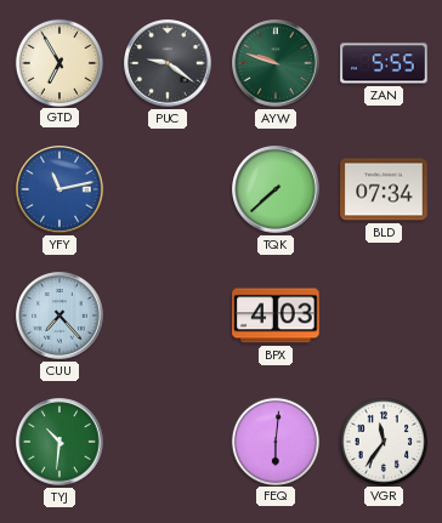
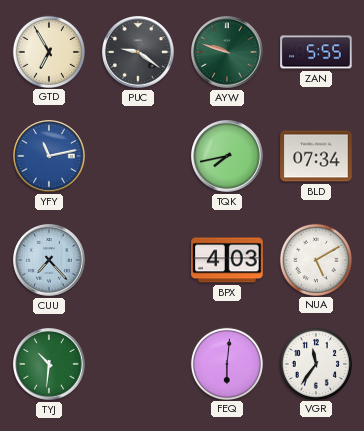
TQK: 7:38 -> 7:43 (227, 156)
NUA: none -> 5:10 (315, 259)
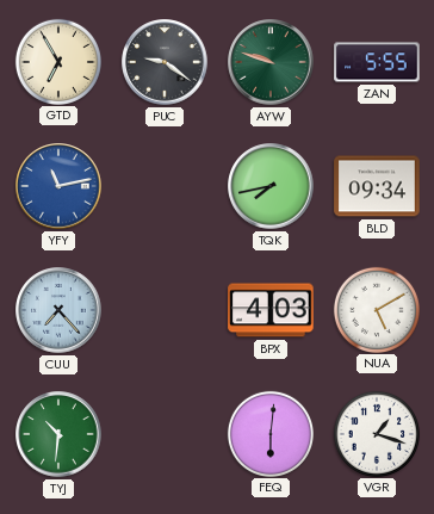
BLD: 07:34 -> 09:34 (377, 186)
VGR: 11:36 -> 1:18 (376, 433)
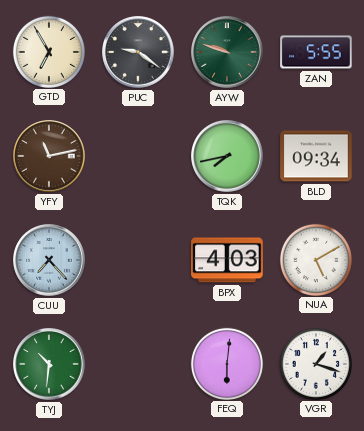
YFY dial: blue -> brown (49, 156)
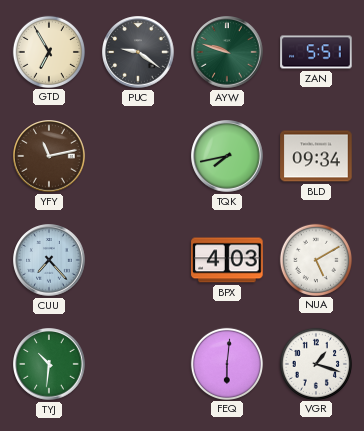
ZAN: 5:55 -> 5:51 (316, 52)
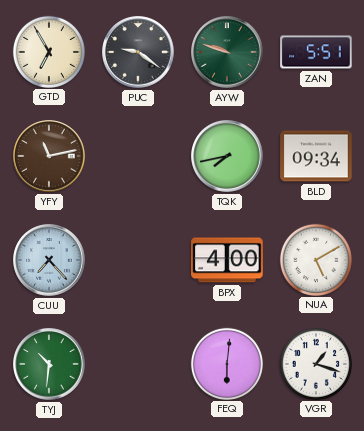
BPX: 4:03 -> 4:00 (227, 260)
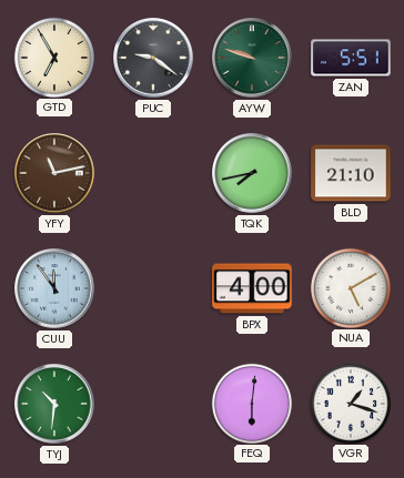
BLD: 09:34 -> 21:10 (351, 173)
CUU: 7:23 -> 11:54 (54, 288)
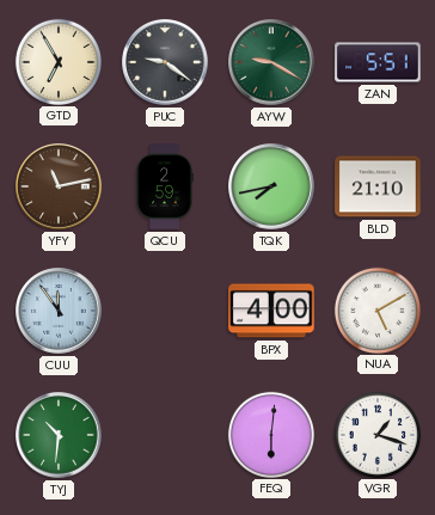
AYW: 9:48 -> 9:20 (271, 62)
QCU: none -> 2:59 (165, 186)
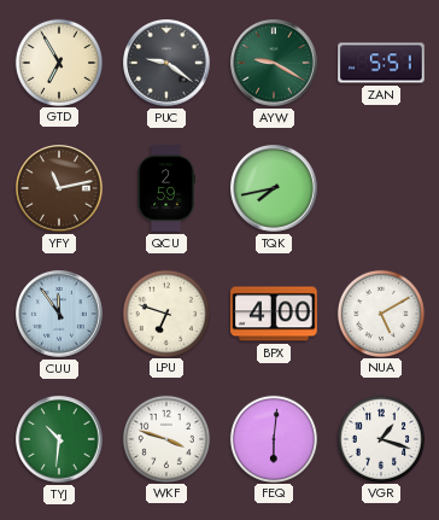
BLD: 21:10 -> none (378, 186)
LPU: none -> 6:48 (165, 312)
WKF: none -> 3:48 (165, 438)
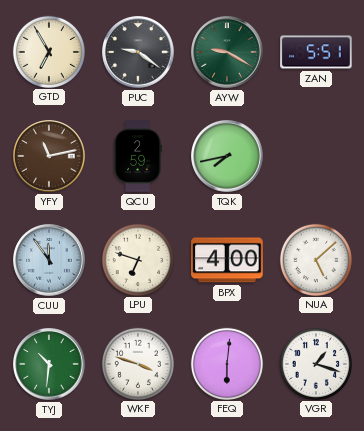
NUA: 5:10 -> 5:08 (315, 259)
